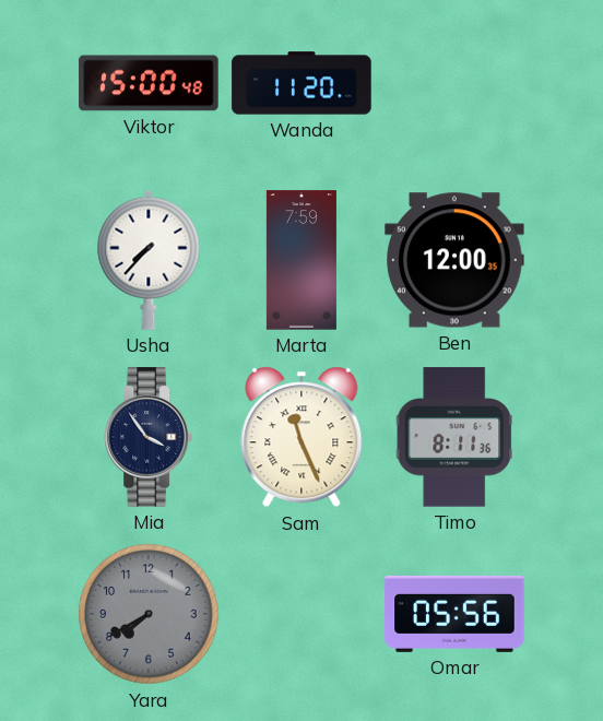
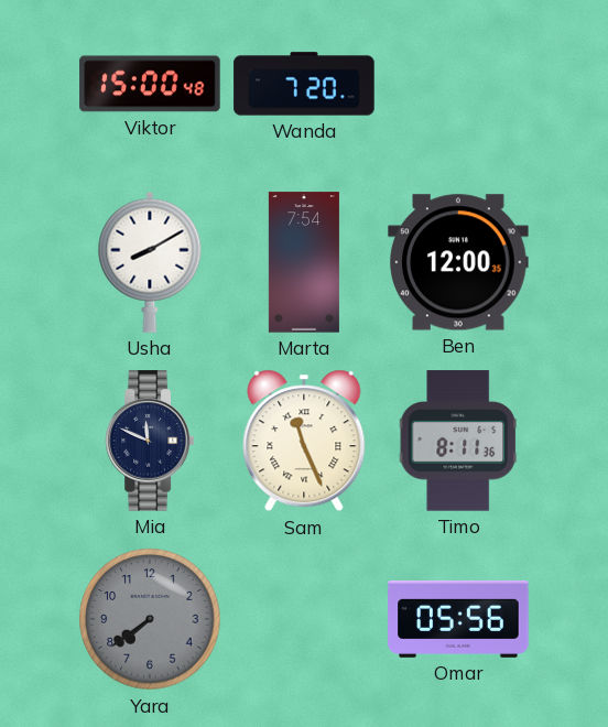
Wanda: 11:20 -> 7:20 (304, 84)
Usha: 7:37 -> 8:10 (150, 262)
Marta: 7:59 -> 7:54 (304, 262)
Mia: 3:54 -> 11:49 (149, 441)
Yara: 7:40 -> 7:39 (150, 619)
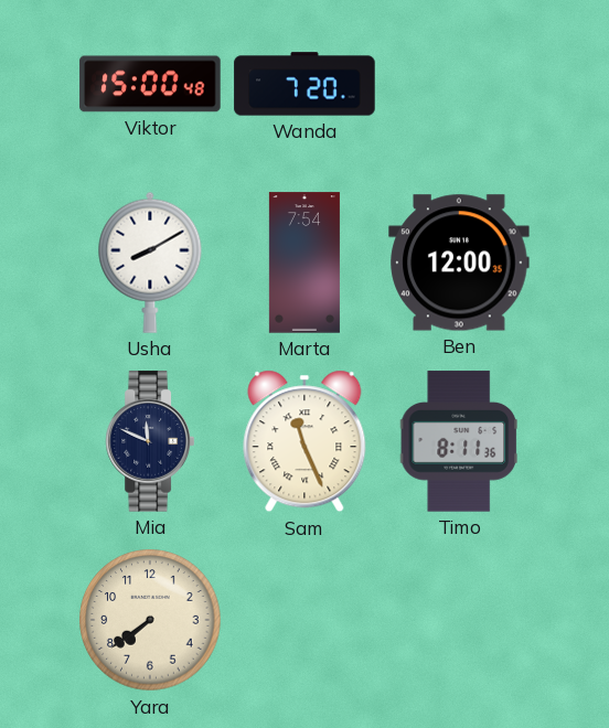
Yara dial: grey -> cream (150, 620)
Omar: 05:56 -> none (458, 619)
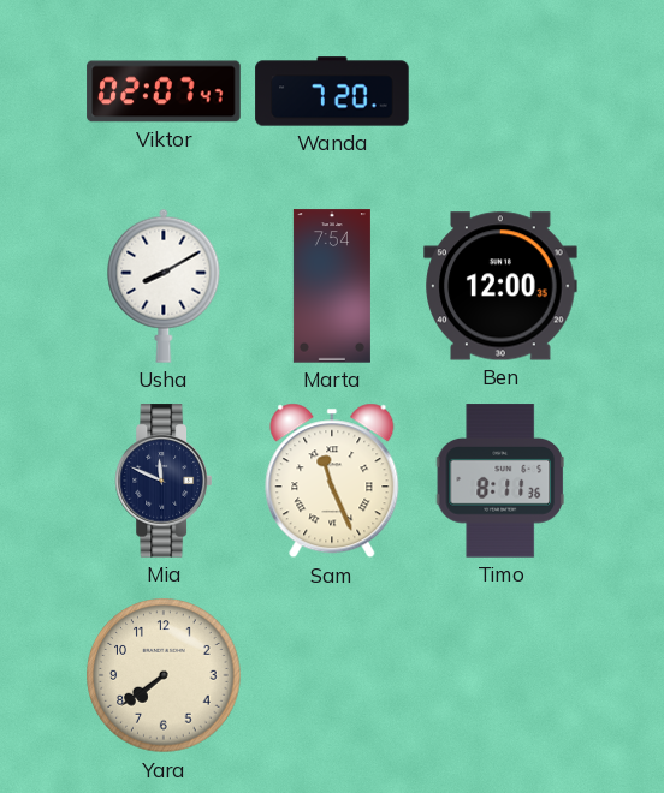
Viktor: 15:00 -> 02:07 (164, 91)
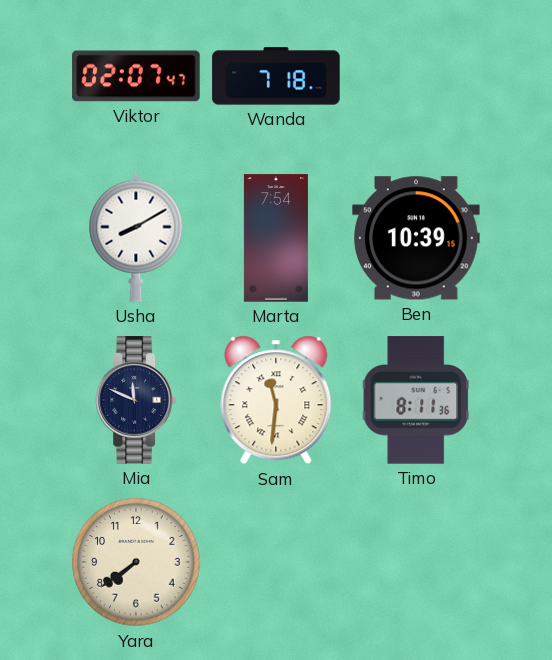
Wanda: 7:20 -> 7:18 (276, 76)
Ben: 12:00 -> 10:39 (416, 238)
Sam: 11:26 -> 11:31 (276, 400)
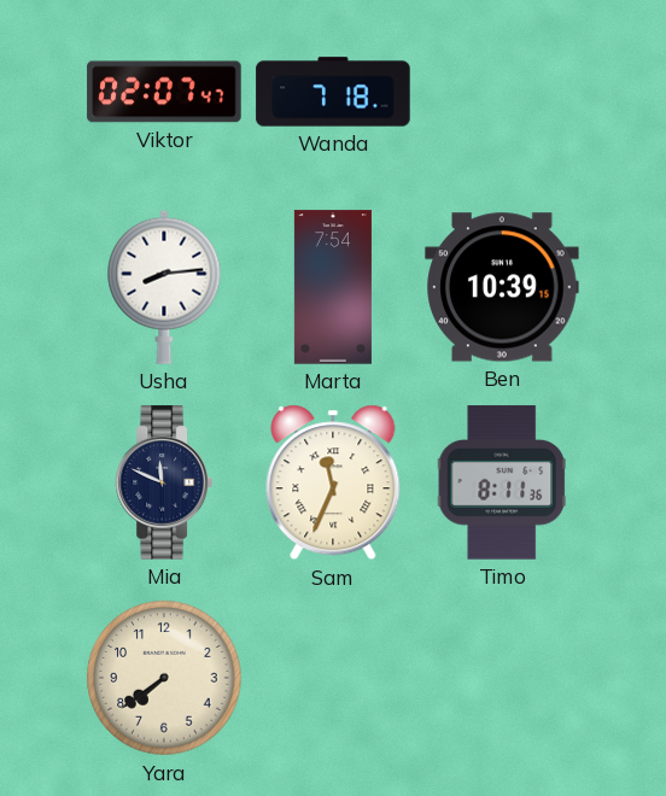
Usha: 8:10 -> 8:14 (164, 287)
Sam: 11:31 -> 11:34 (333, 482)
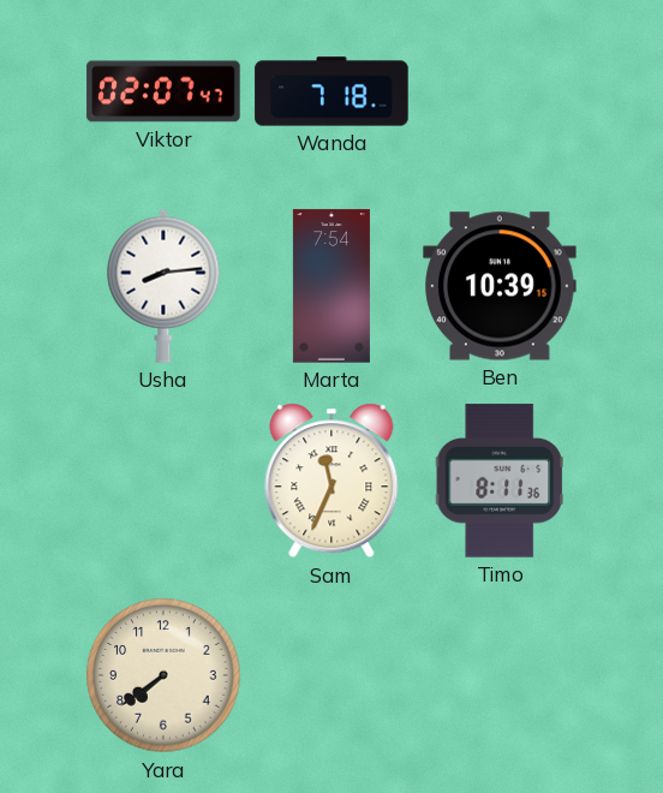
Mia: 11:49 -> none (163, 482)
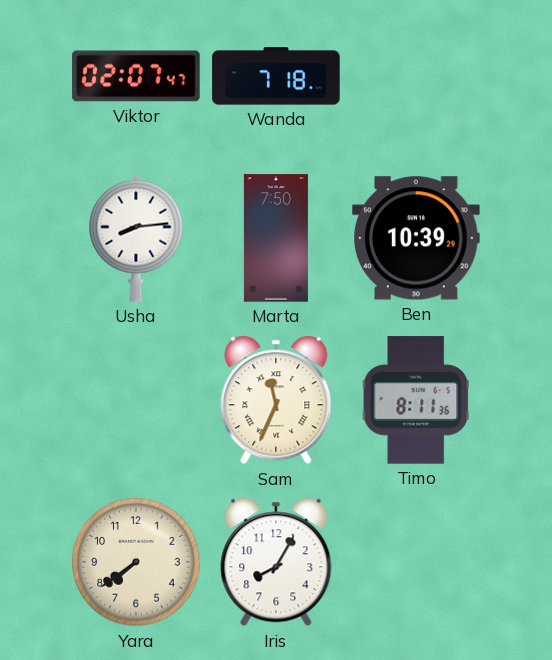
Marta: 7:54 -> 7:50 (276, 238)
Ben: 10:39:15 -> 10:39:29 (416, 238)
Iris: none -> 8:05 (276, 562)
